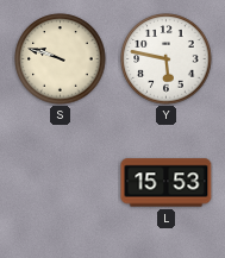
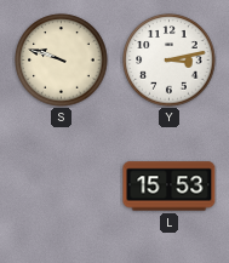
Y: 5:47 -> 3:13 (170, 61)
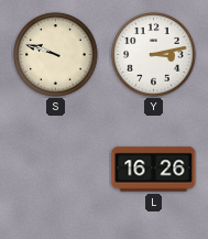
L: 15:53 -> 16:26 (154, 170)
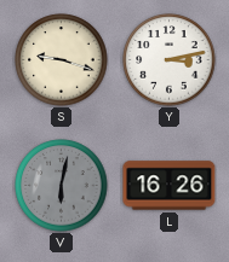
S: 9:48 -> 9:18 (62, 60)
V: none -> 6:02 (62, 186)
